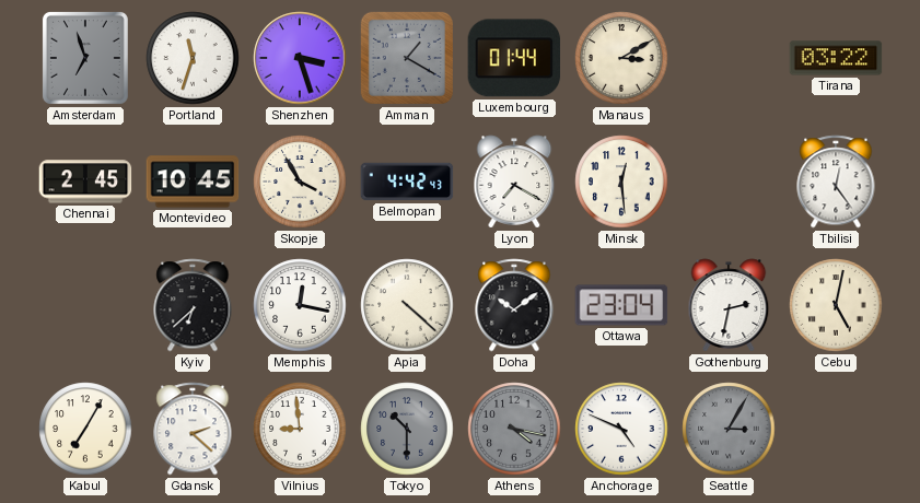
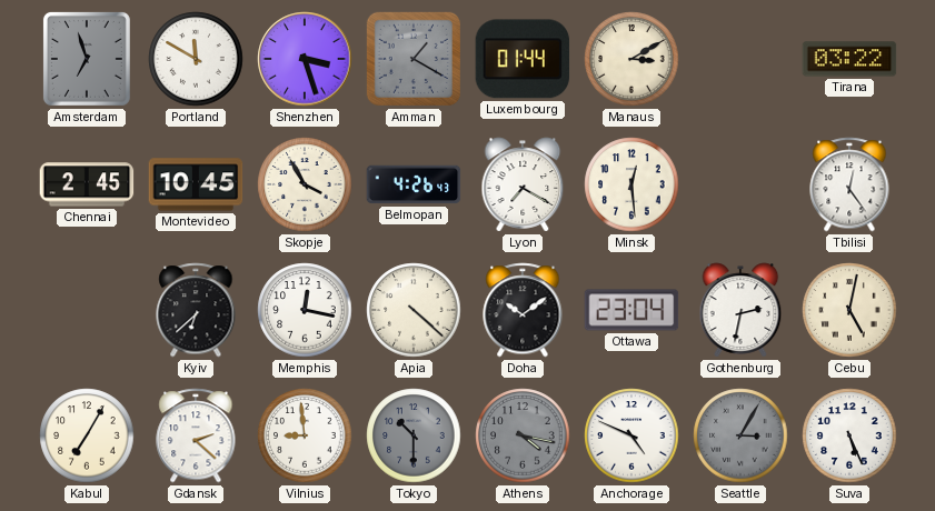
Portland: 11:33 -> 11:50 (196, 59)
Belmopan: 4:42 -> 4:26 (414, 184)
Suva: none -> 5:26 (849, 435)
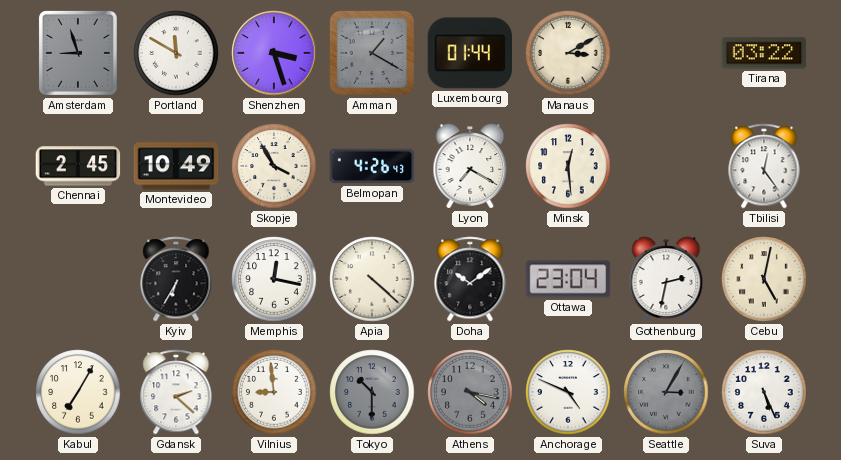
Amsterdam: 6:57 -> 8:57 (78, 53)
Montevideo: 10:45 -> 10:49 (176, 166)
Kyiv: 6:38 -> 6:35 (176, 279)
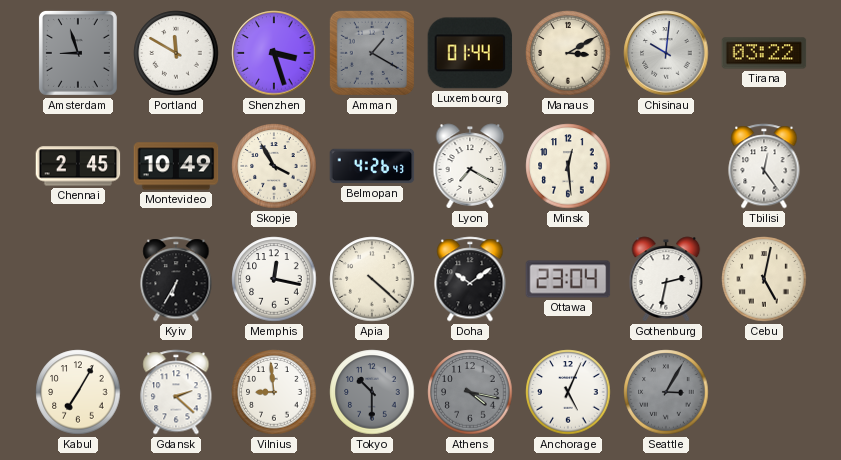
Chisinau: none -> 10:01 (666, 53)
Anchorage: 4:49 -> 5:04 (568, 392)
Suva: 5:26 -> none (764, 392)
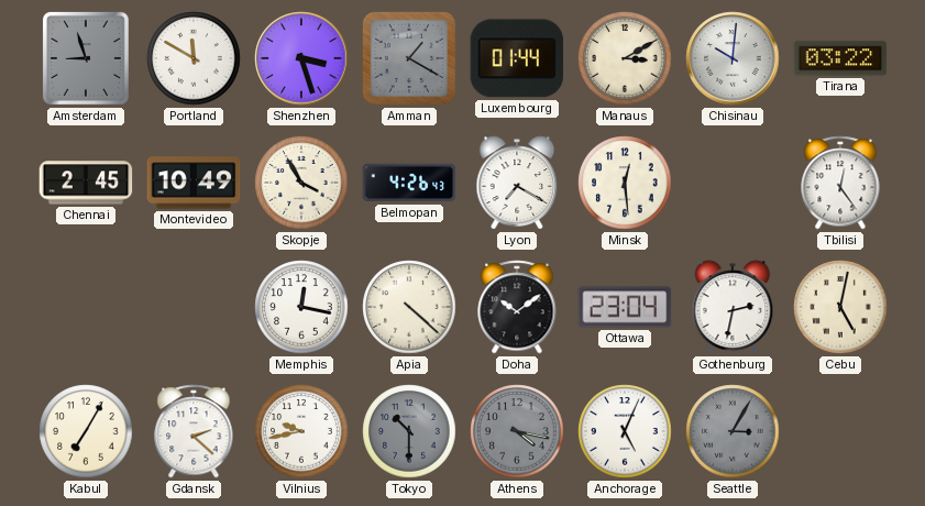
Kyiv: 6:35 -> none (176, 279)
Vilnius: 8:59 -> 9:43 (301, 431)
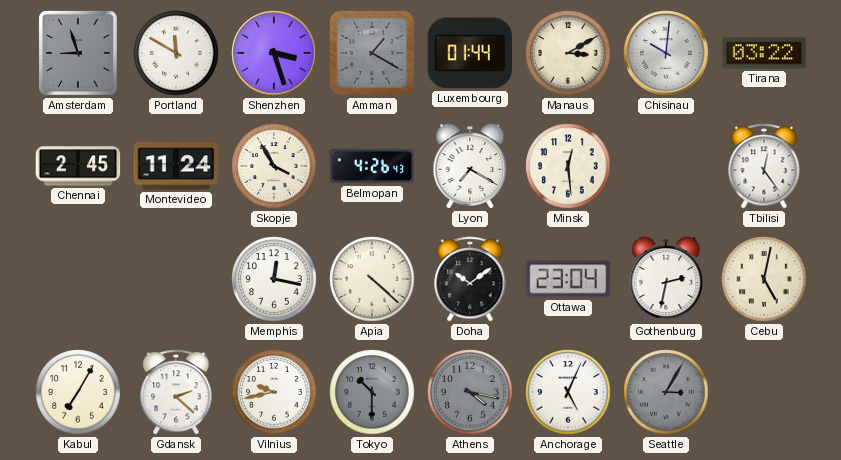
Montevideo: 10:49 -> 11:24 (176, 166)
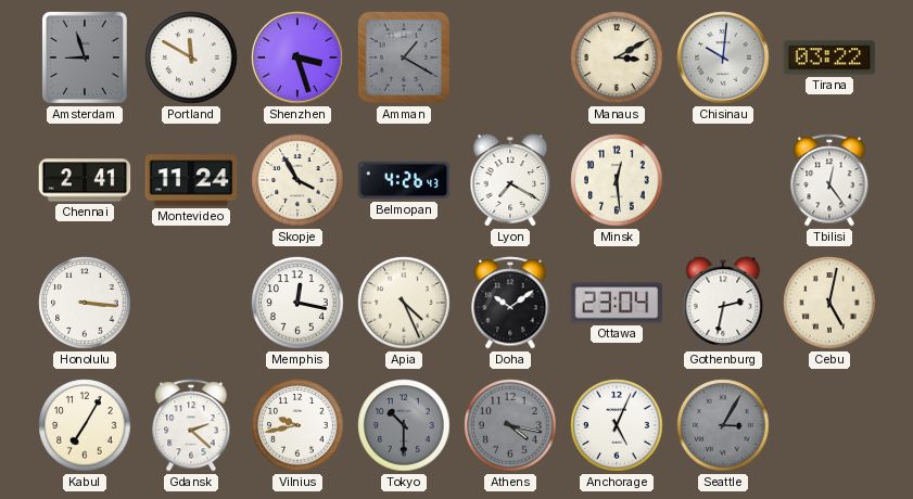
Luxembourg: 01:44 -> none (470, 53)
Chennai: 2:45 -> 2:41 (85, 180)
Honolulu: none -> 3:16 (85, 303)
Apia: 4:22 -> 4:26 (404, 303)
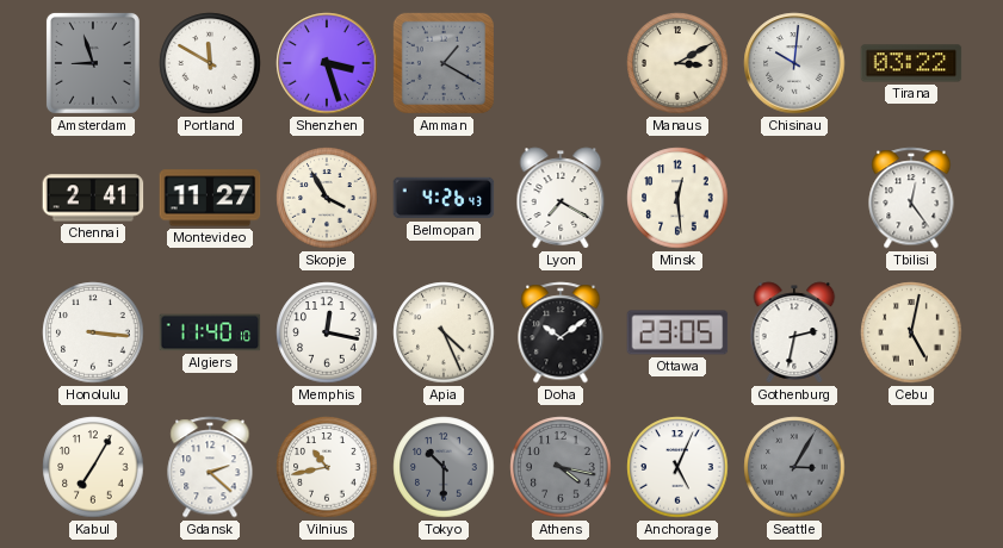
Montevideo: 11:24 -> 11:27 (210, 198)
Algiers: none -> 11:40 (210, 332)
Ottawa: 23:04 -> 23:05 (677, 332)
Vilnius: 9:43 -> 10:43 (327, 467)
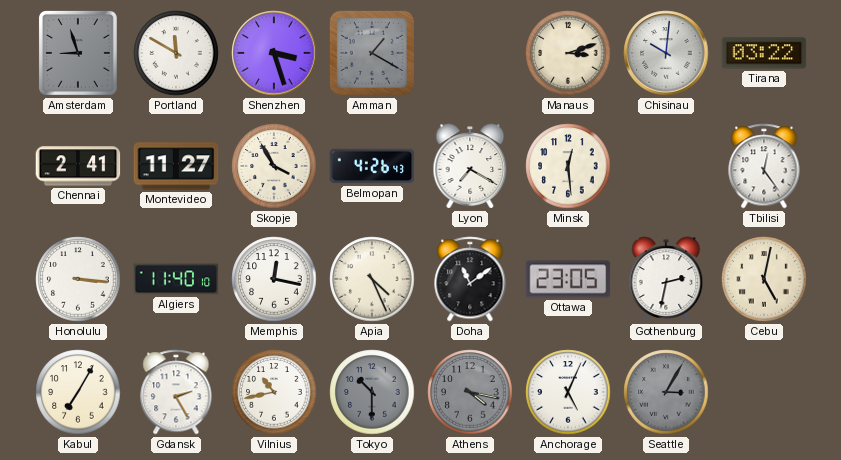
Manaus: 3:10 -> 3:12 (568, 53)
Doha: 10:09 -> 11:09 (470, 279)
Gdansk: 2:22 -> 2:25 (176, 392)
